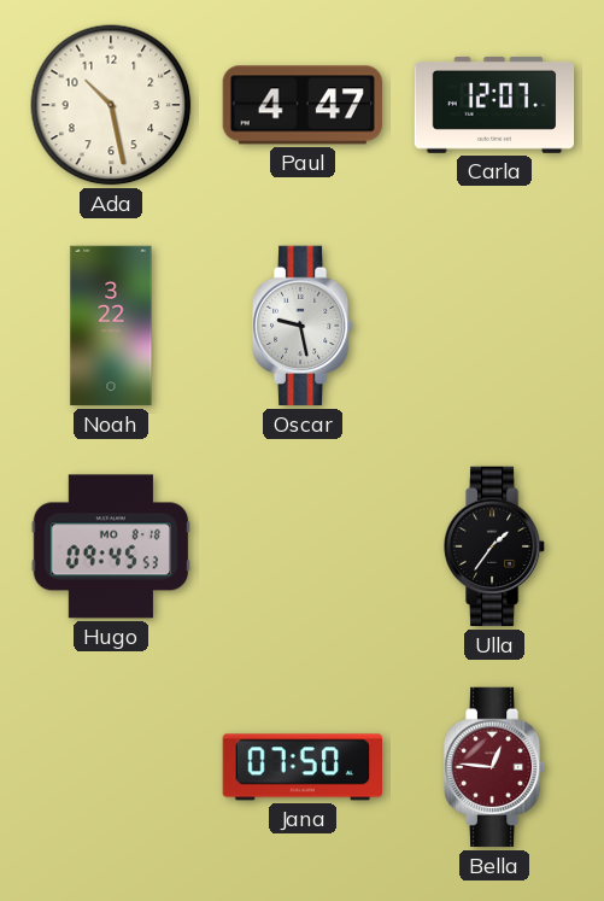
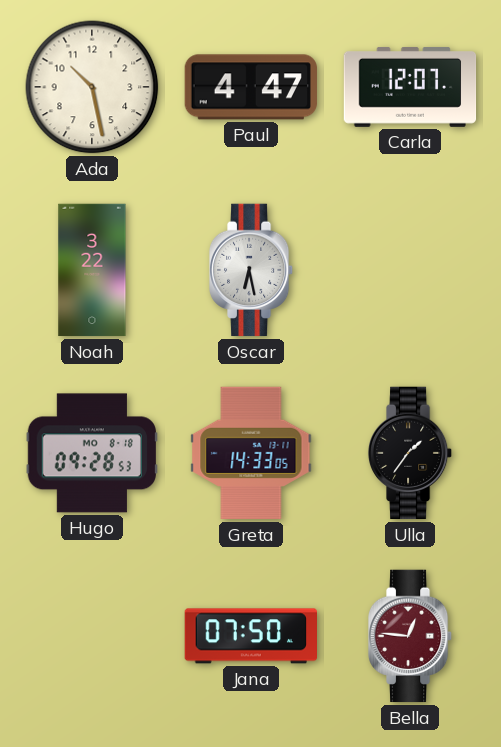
Oscar: 9:28 -> 6:28 (251, 270)
Hugo: 09:45 -> 09:28 (91, 453)
Greta: none -> 14:33 (251, 453)
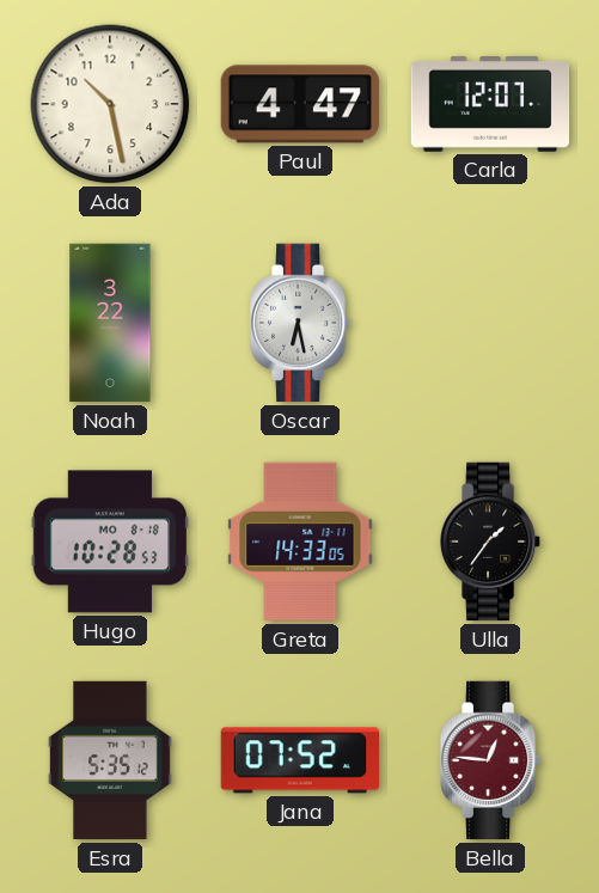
Hugo: 09:28 -> 10:28 (109, 542)
Esra: none -> 5:35 (111, 760)
Jana: 07:50 -> 07:52 (299, 760)
